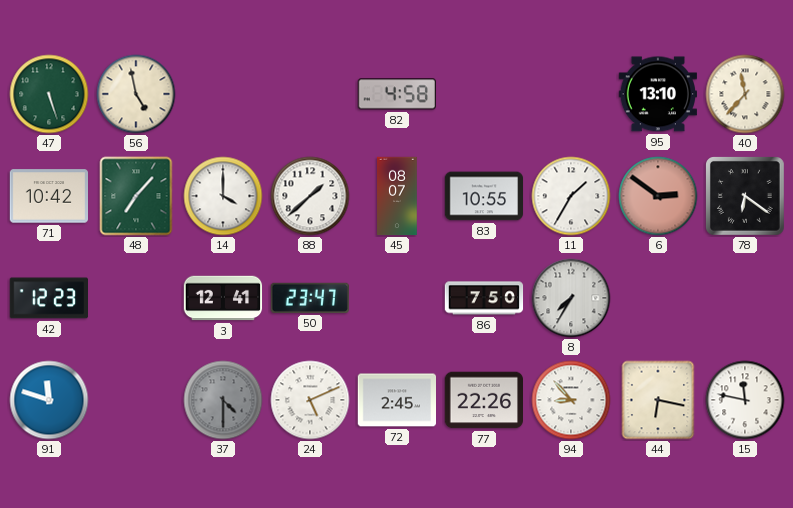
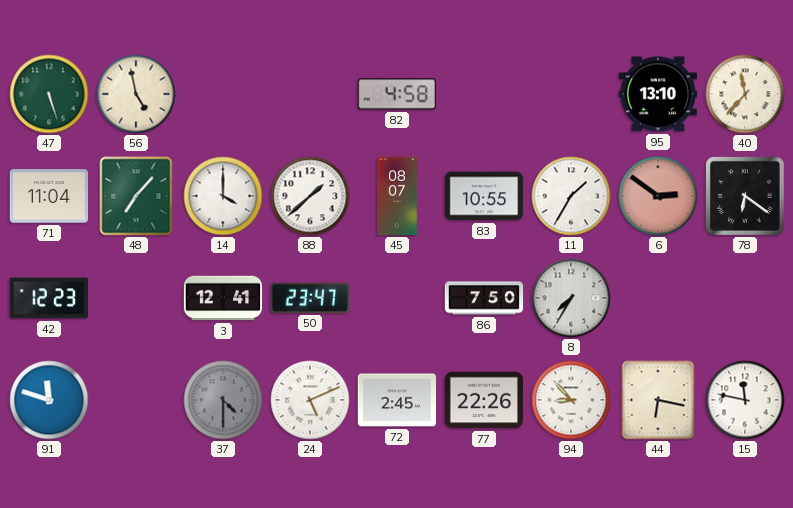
71: 10:42 -> 11:04 (48, 196)
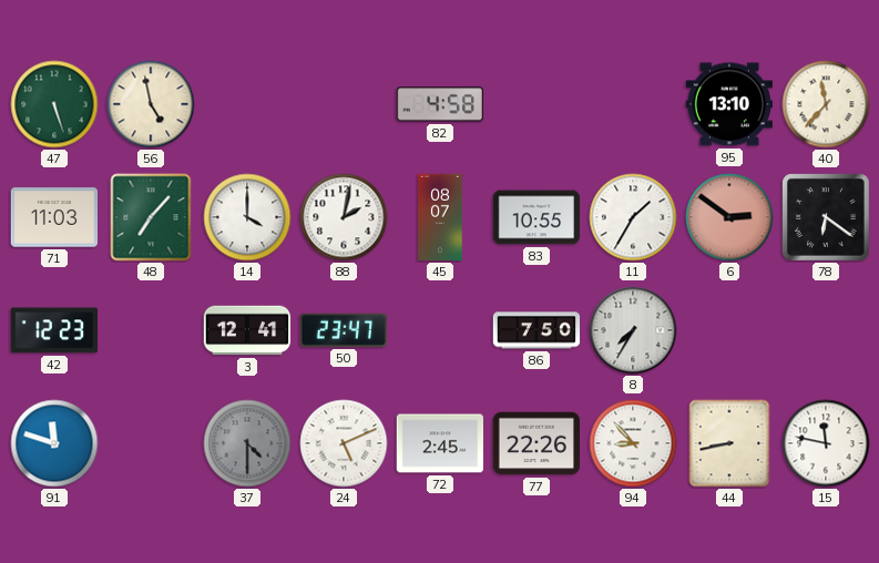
71: 11:04 -> 11:03 (53, 217)
88: 1:38 -> 2:02 (344, 217)
44: 6:17 -> 8:43 (729, 443)
